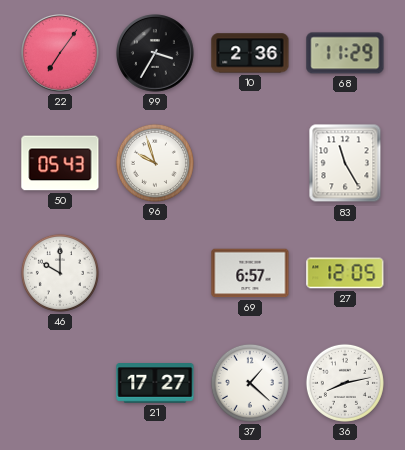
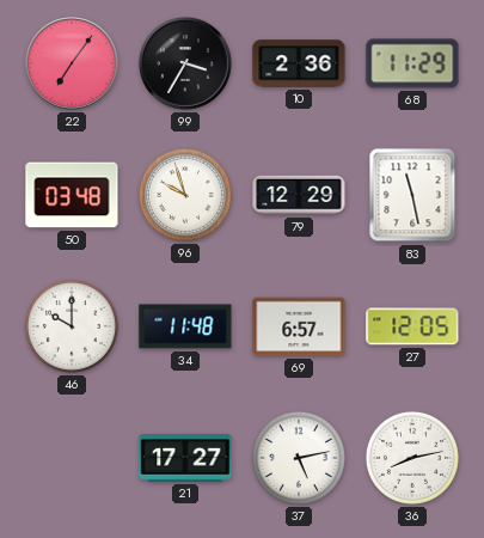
50: 05:43 -> 03:48 (72, 195)
79: none -> 12:29 (299, 195)
83: 11:25 -> 11:28 (412, 195)
34: none -> 11:48 (185, 326)
37: 1:22 -> 5:13 (299, 458)
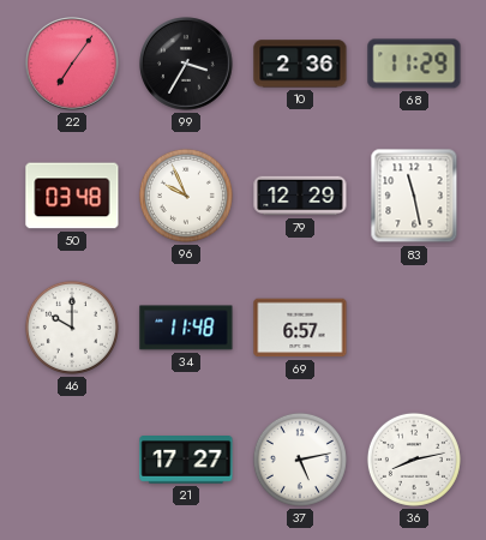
96: 9:57 -> 9:56 (186, 196)
27: 12:05 -> none (412, 326)
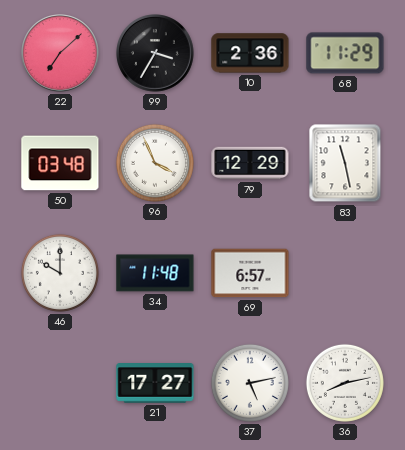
22: 7:06 -> 7:08 (60, 53)
96: 9:56 -> 3:56 (155, 163)
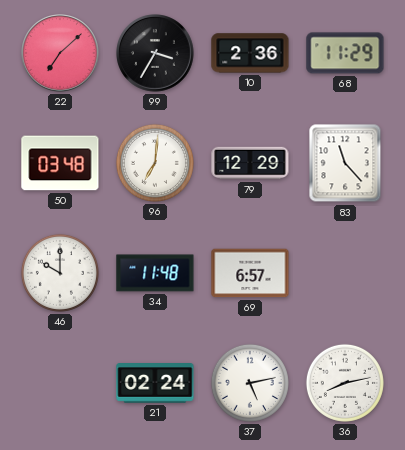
96: 3:56 -> 7:01 (155, 163)
83: 11:28 -> 11:23 (345, 163)
21: 17:27 -> 02:24 (155, 383)
